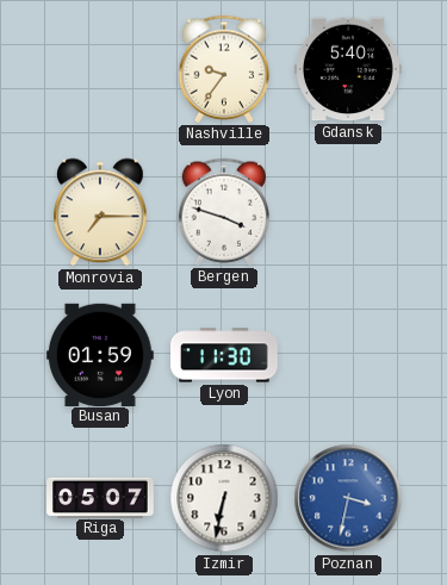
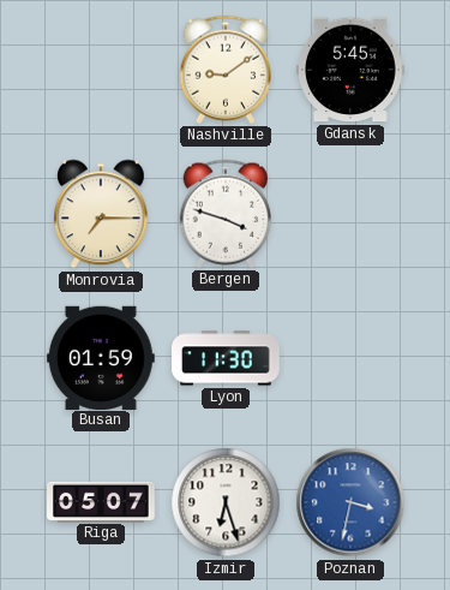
Nashville: 9:36 -> 9:09 (226, 70)
Gdansk: 5:40 -> 5:45 (352, 70)
Izmir: 6:32 -> 6:27 (226, 502)
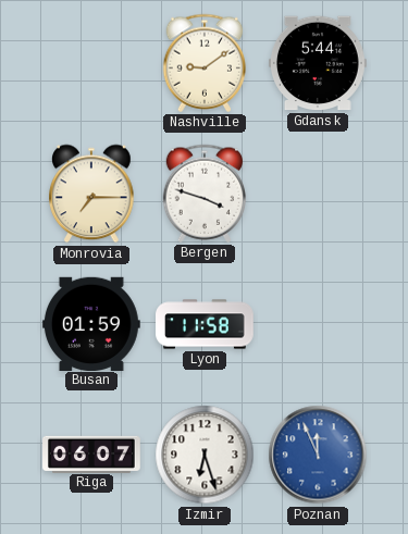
Gdansk: 5:45 -> 5:44 (319, 63)
Lyon: 11:30 -> 11:58 (206, 324)
Riga: 05:07 -> 06:07 (91, 454)
Poznan: 3:32 -> 11:56 (318, 455)
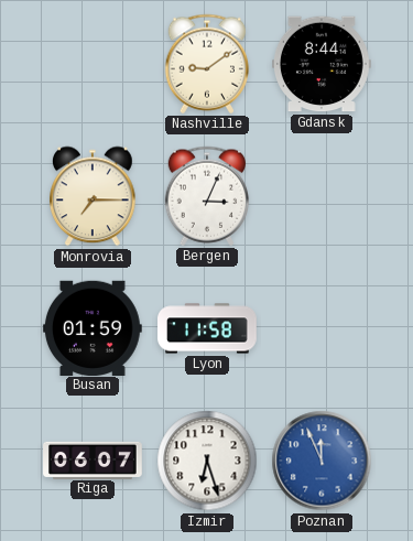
Gdansk: 5:44 -> 8:44 (323, 64)
Bergen: 3:48 -> 3:04 (207, 196)
